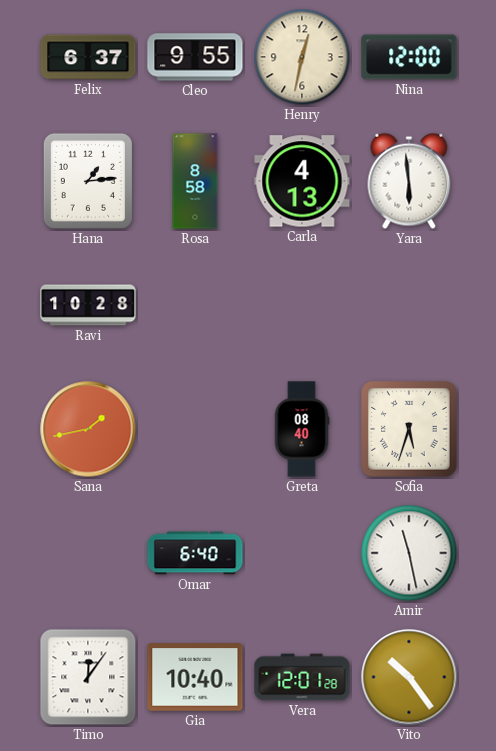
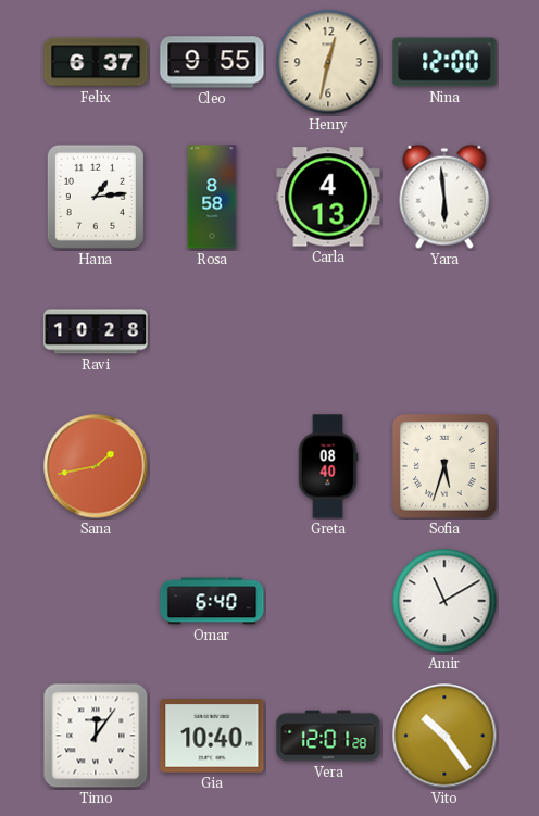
Amir: 11:28 -> 11:10 (444, 601)
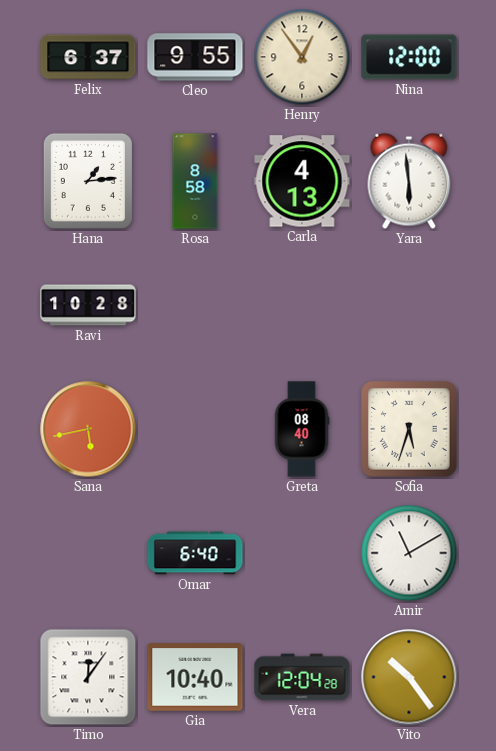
Henry: 12:32 -> 12:54 (302, 57)
Sana: 1:43 -> 5:43 (88, 429)
Vera: 12:01 -> 12:04 (302, 677)
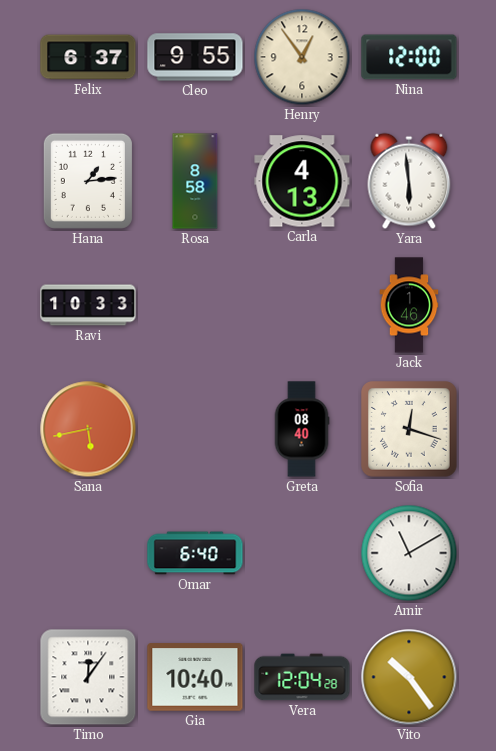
Ravi: 10:28 -> 10:33 (88, 305)
Jack: none -> 1:46 (409, 305)
Sofia: 5:33 -> 12:18 (410, 430)
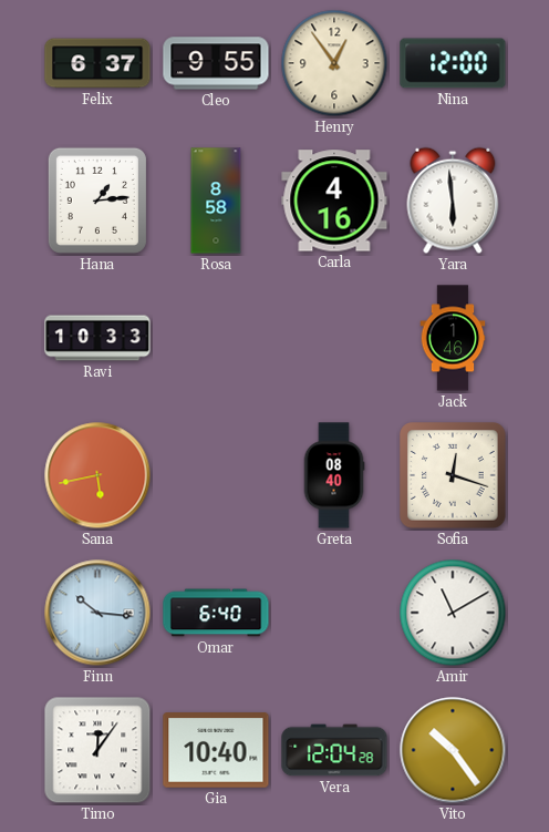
Carla: 4:13 -> 4:16 (334, 201)
Finn: none -> 10:16 (97, 613)
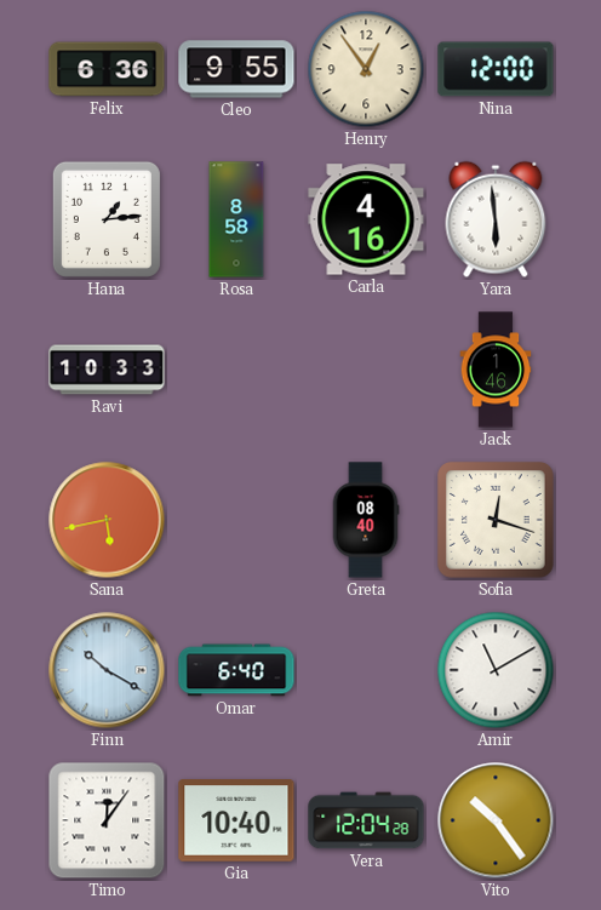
Felix: 6:37 -> 6:36 (107, 69)
Finn: 10:16 -> 10:20 (107, 670)
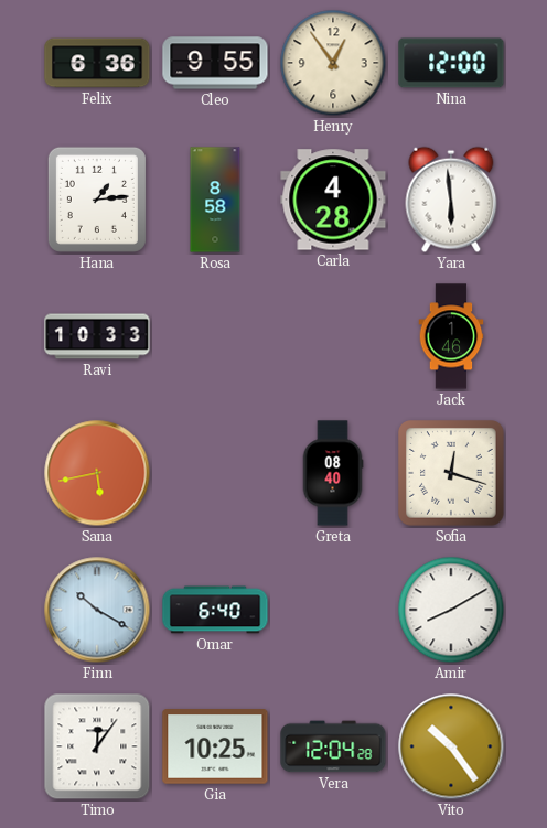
Carla: 4:16 -> 4:28 (333, 200)
Amir: 11:10 -> 8:10 (451, 610)
Gia: 10:40 -> 10:25 (215, 746)
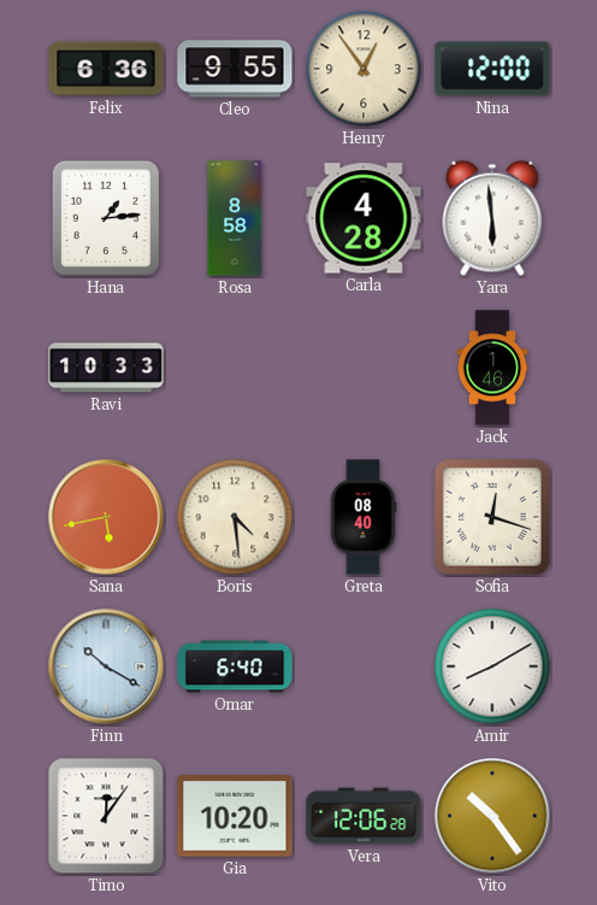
Boris: none -> 4:29 (235, 517)
Gia: 10:25 -> 10:20 (235, 816)
Vera: 12:04 -> 12:06 (363, 816)
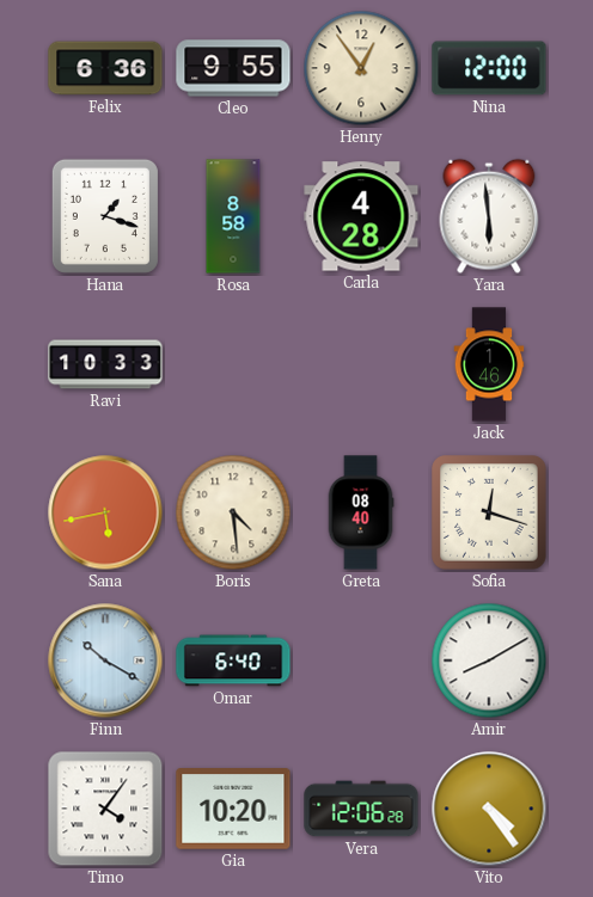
Hana: 1:14 -> 1:18 (105, 216)
Timo: 12:06 -> 4:06 (105, 809)
Vito: 10:24 -> 4:24 (489, 809)
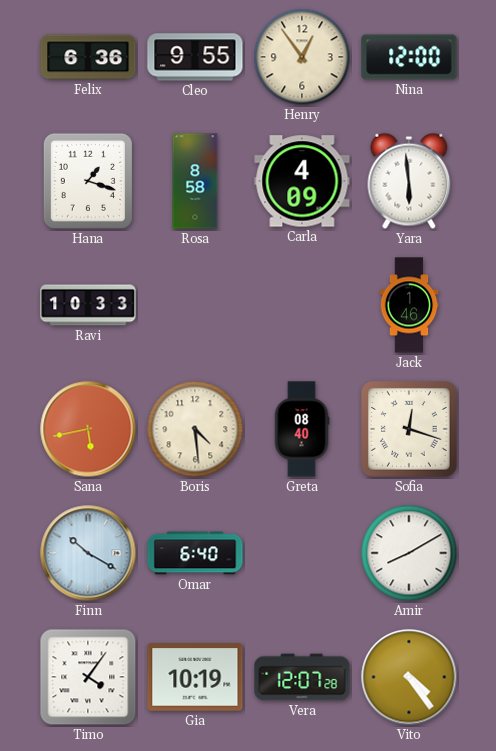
Carla: 4:28 -> 4:09 (302, 181)
Gia: 10:20 -> 10:19 (195, 677)
Vera: 12:06 -> 12:07 (302, 677)
